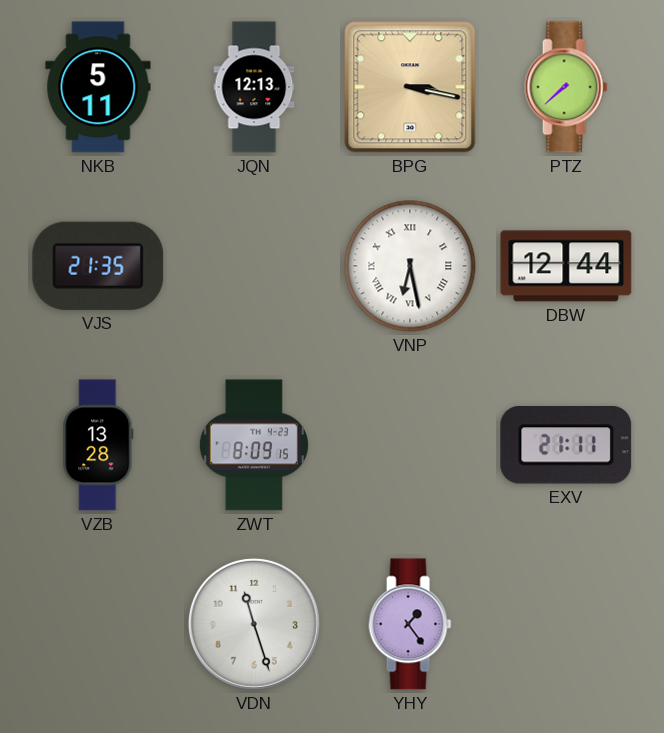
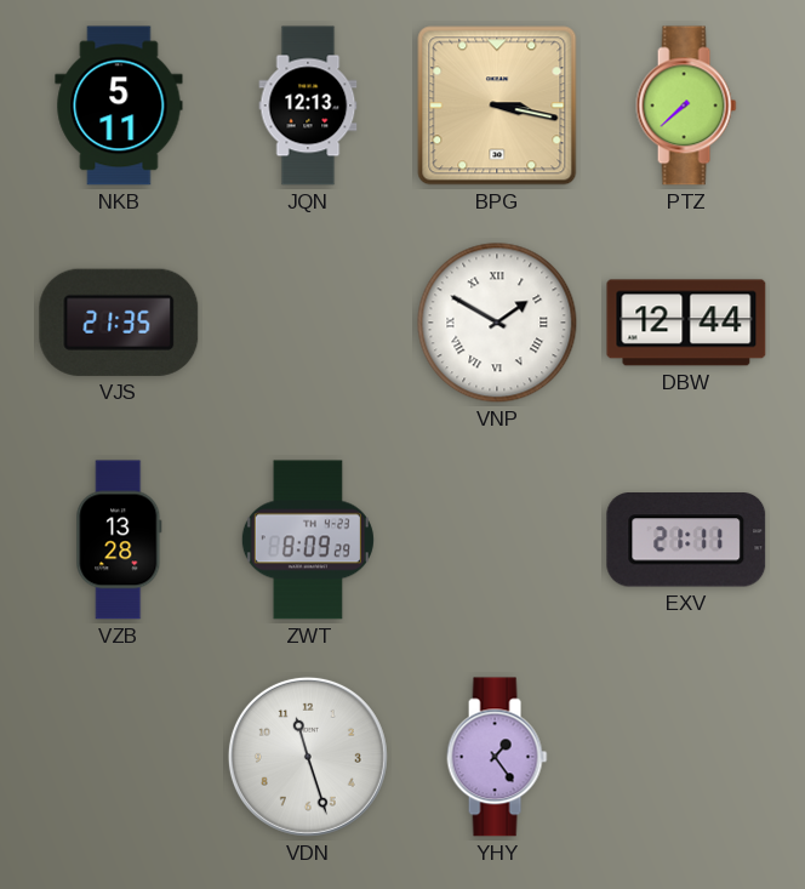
VNP: 6:28 -> 1:50 (497, 323)
ZWT: 8:09:15 -> 8:09:29 (308, 540)
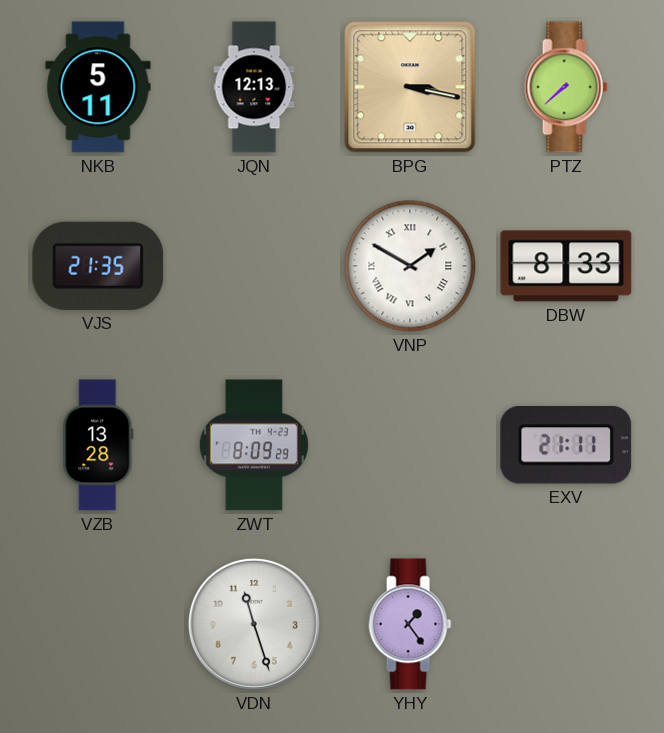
DBW: 12:44 -> 8:33 (566, 266)
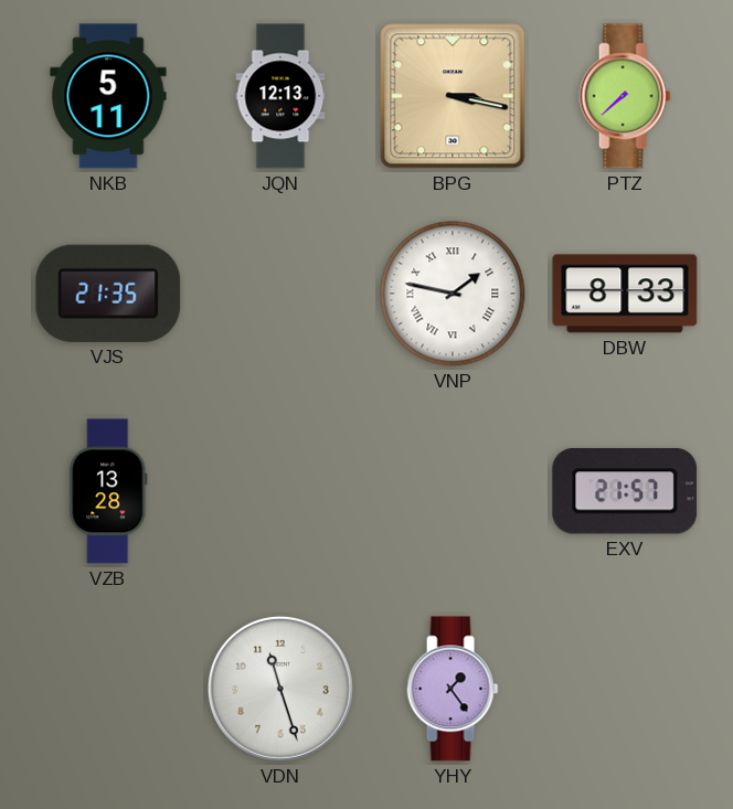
VNP: 1:50 -> 1:47 (453, 294)
ZWT: 8:09 -> none (254, 445)
EXV: 21:11 -> 21:57 (625, 492)
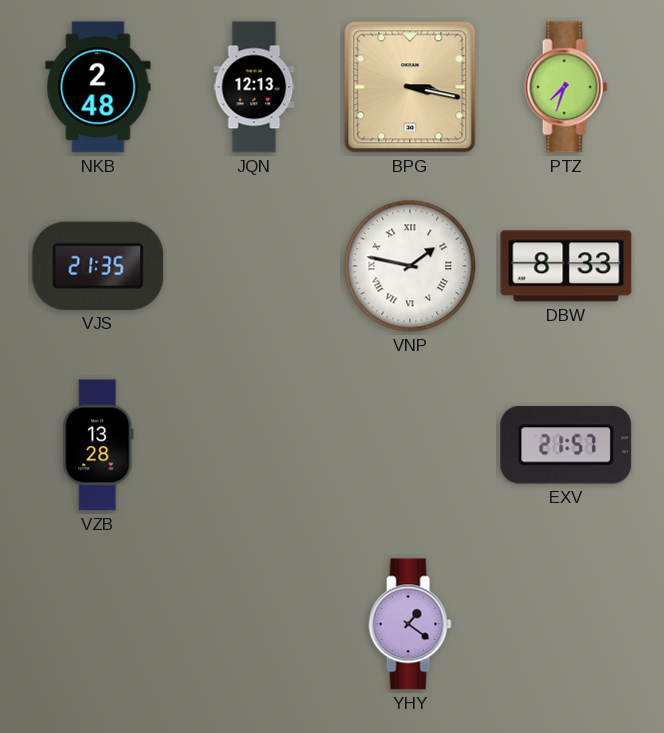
NKB: 5:11 -> 2:48 (98, 87)
PTZ: 7:38 -> 7:33 (566, 87)
VDN: 11:27 -> none (280, 689)
YHY: 1:24 -> 1:21 (410, 624)
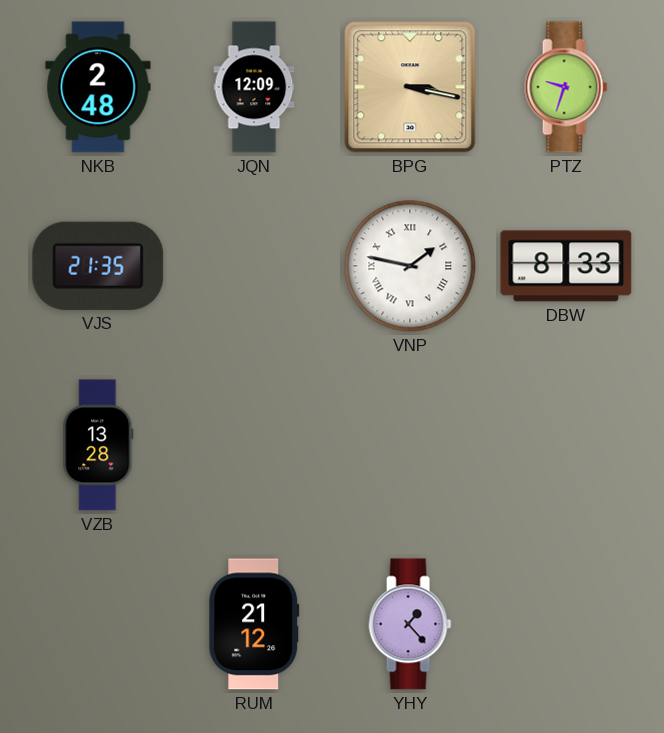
JQN: 12:13 -> 12:09 (254, 87)
PTZ: 7:33 -> 9:33 (566, 87)
EXV: 21:57 -> none (566, 446)
RUM: none -> 21:12 (254, 624)
YHY: 1:21 -> 1:23 (410, 624)
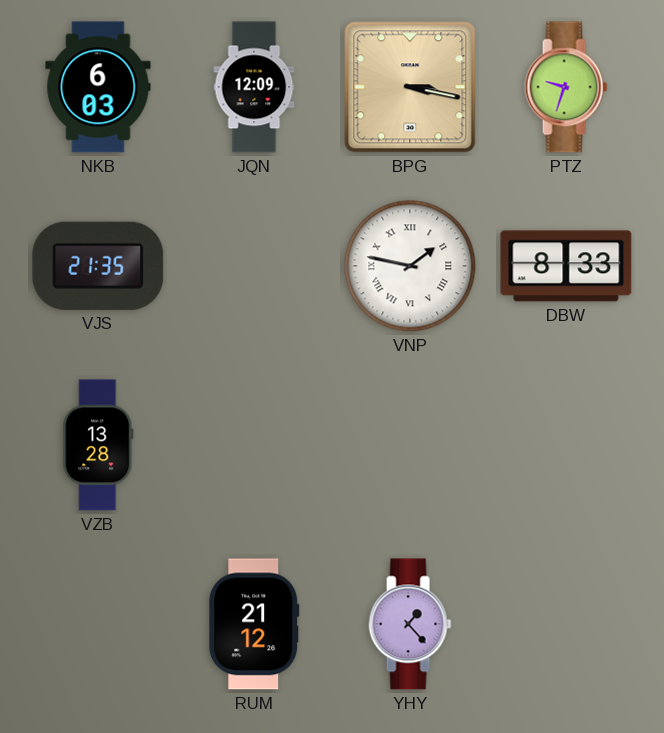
NKB: 2:48 -> 6:03 (98, 87)
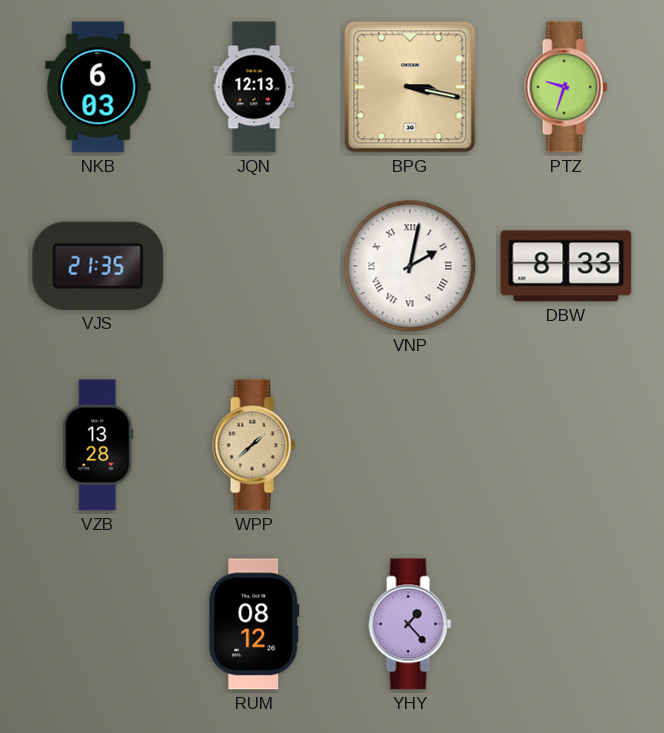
JQN: 12:09 -> 12:13 (254, 87)
VNP: 1:47 -> 2:02 (410, 266)
WPP: none -> 1:38 (254, 445)
RUM: 21:12 -> 08:12 (254, 624)
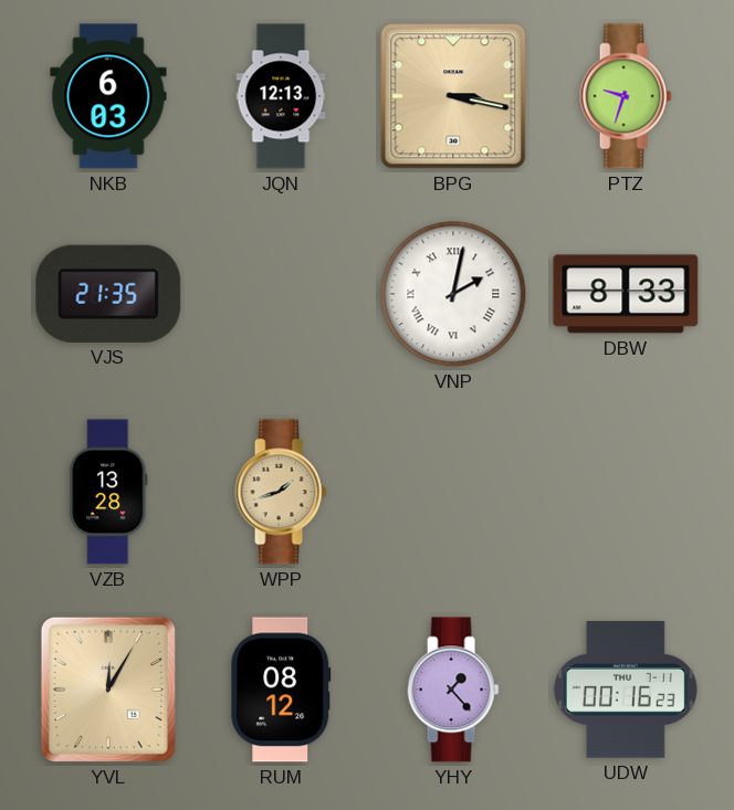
WPP: 1:38 -> 1:42 (281, 492)
YVL: none -> 12:05 (108, 690)
UDW: none -> 00:16 (626, 690)
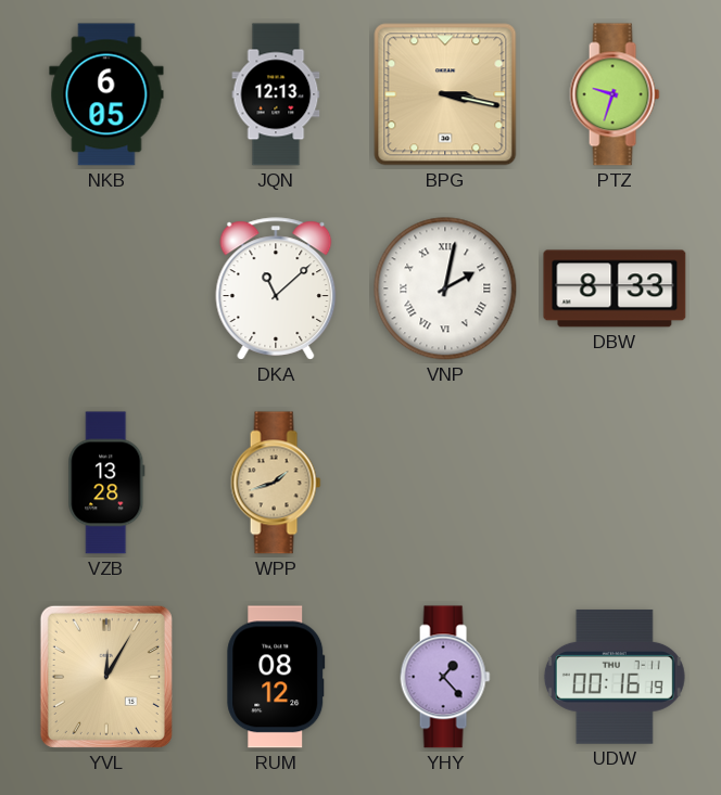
NKB: 6:03 -> 6:05 (106, 94)
VJS: 21:35 -> none (108, 294)
DKA: none -> 11:08 (276, 288)
UDW: 00:16:23 -> 00:16:19 (615, 677)
